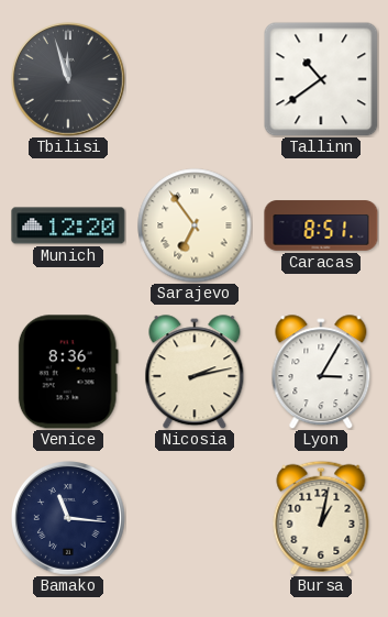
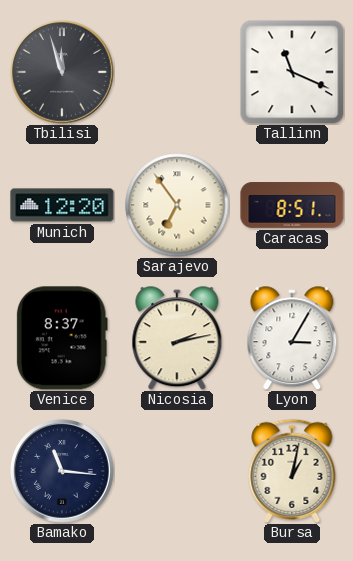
Tallinn: 10:39 -> 11:19 (292, 72)
Venice: 8:36 -> 8:37 (62, 338)
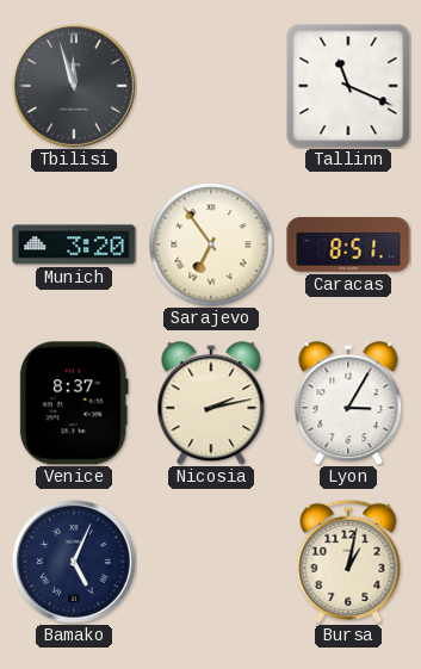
Munich: 12:20 -> 3:20 (74, 244)
Bamako: 11:16 -> 5:04 (75, 563)
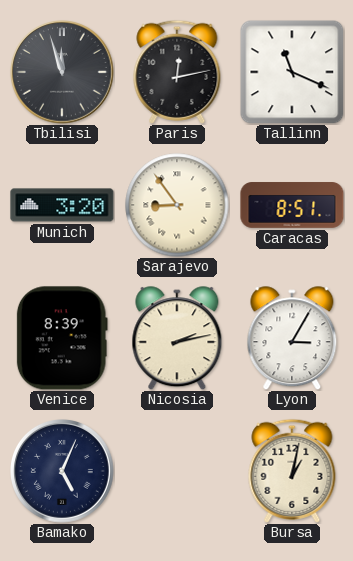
Paris: none -> 12:13 (177, 72)
Sarajevo: 6:54 -> 8:54 (177, 205)
Venice: 8:37 -> 8:39 (62, 338)
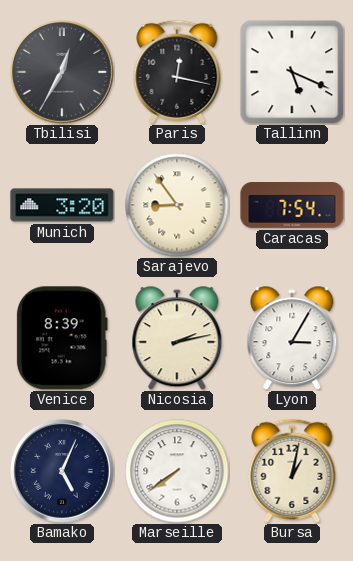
Tbilisi: 11:57 -> 12:35 (63, 73)
Paris: 12:13 -> 12:17 (177, 72)
Tallinn: 11:19 -> 5:19 (292, 72)
Caracas: 8:51 -> 7:54 (292, 205)
Marseille: none -> 7:39 (177, 471)
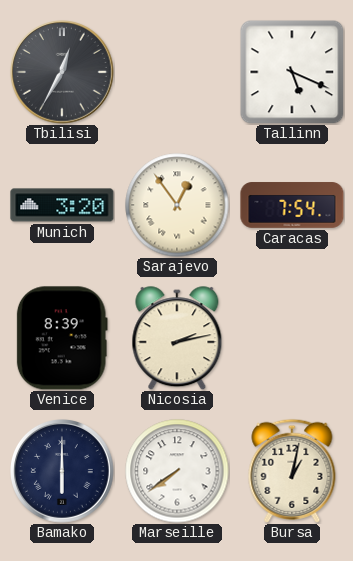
Paris: 12:17 -> none (177, 72)
Sarajevo: 8:54 -> 12:54 (177, 205)
Lyon: 3:05 -> none (292, 338)
Bamako: 5:04 -> 6:00 (63, 472)
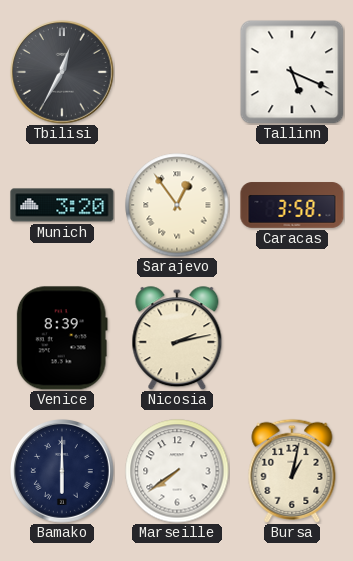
Caracas: 7:54 -> 3:58 (292, 205)
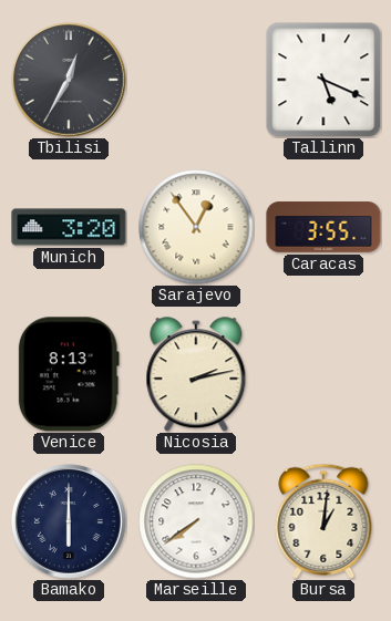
Caracas: 3:58 -> 3:55 (323, 227)
Venice: 8:39 -> 8:13 (69, 374)
Bursa: 1:02 -> 1:01 (323, 521)
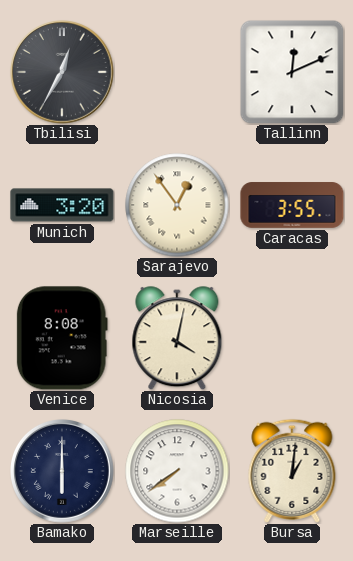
Tallinn: 5:19 -> 12:11 (292, 72)
Venice: 8:13 -> 8:08 (62, 338)
Nicosia: 2:13 -> 4:02 (177, 338)
